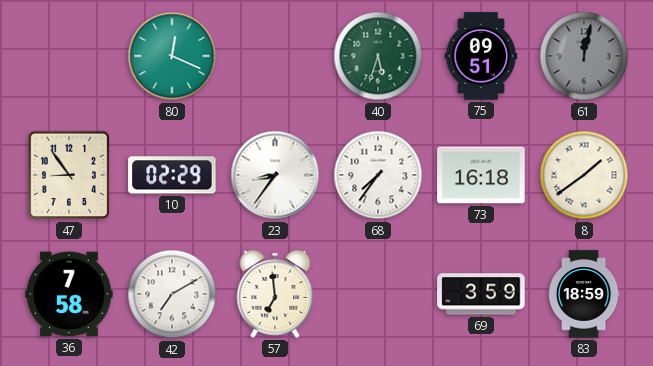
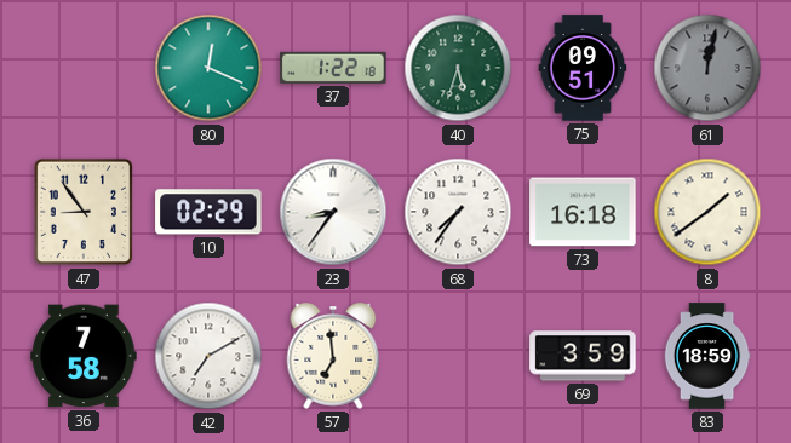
37: none -> 1:22 (333, 68)
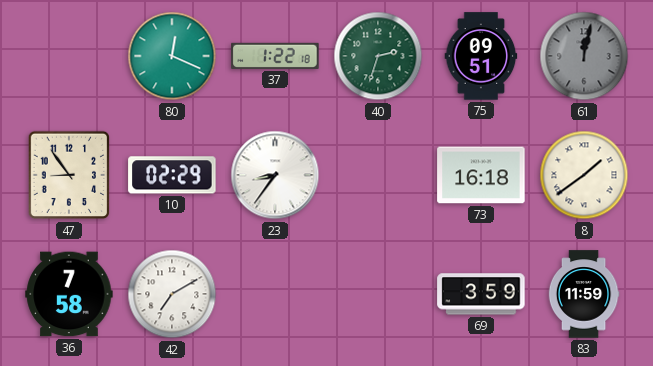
40: 5:33 -> 2:33 (378, 56)
68: 7:36 -> none (458, 212)
57: 6:59 -> none (333, 356)
83: 18:59 -> 11:59 (584, 294)
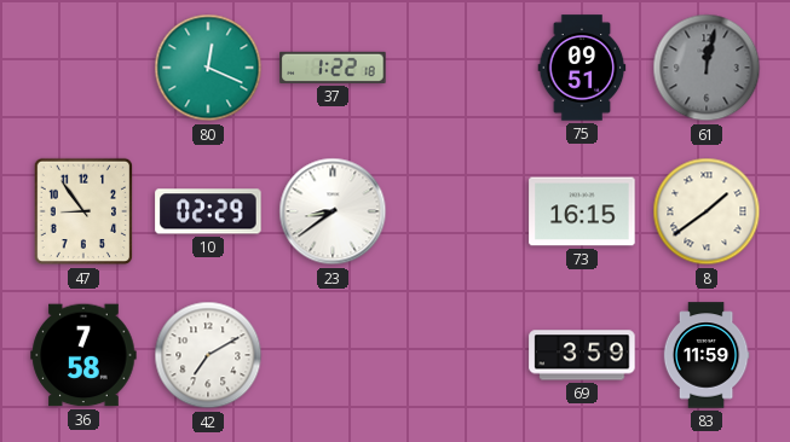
40: 2:33 -> none (378, 56)
23: 8:36 -> 8:39 (333, 211)
73: 16:18 -> 16:15 (582, 211)
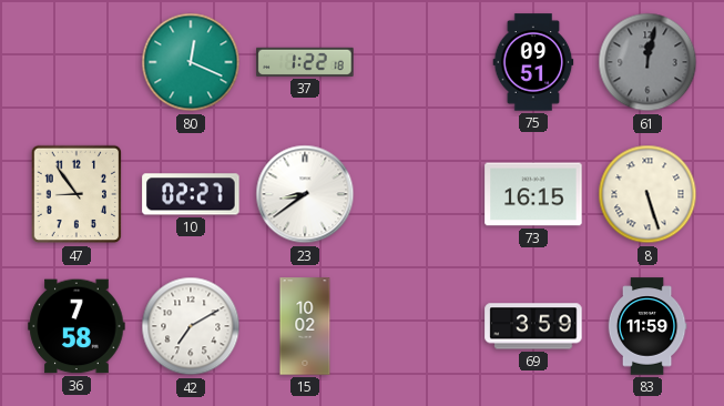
10: 02:29 -> 02:27 (191, 194)
8: 1:39 -> 5:27 (647, 194)
15: none -> 10:02 (305, 326)
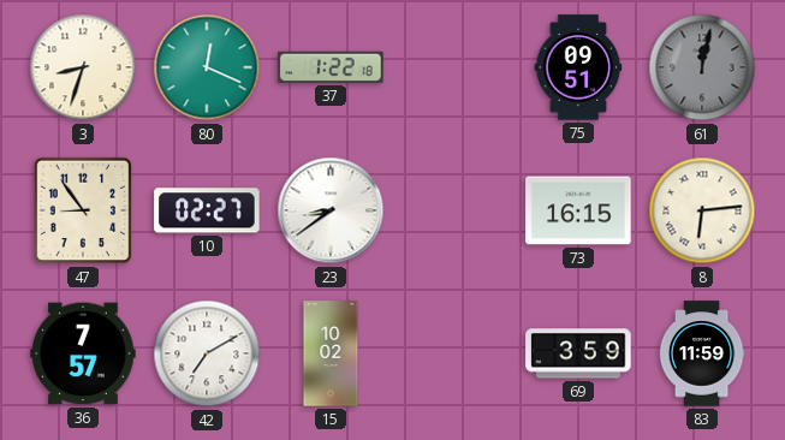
3: none -> 8:33 (83, 67)
8: 5:27 -> 6:14 (702, 210)
36: 7:58 -> 7:57 (83, 353)
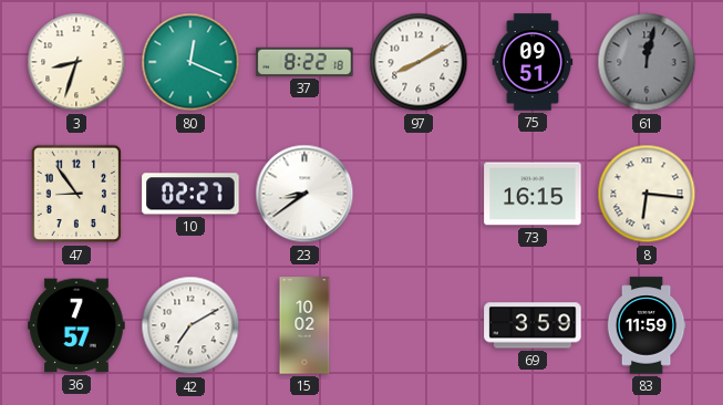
37: 1:22 -> 8:22 (304, 62)
97: none -> 8:10 (419, 62)
8: 6:14 -> 6:16 (647, 194)
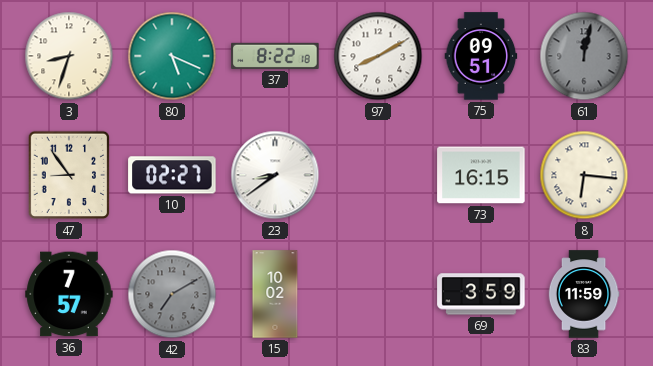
80: 12:19 -> 5:19 (172, 56)
42 dial: white -> grey (172, 294)
